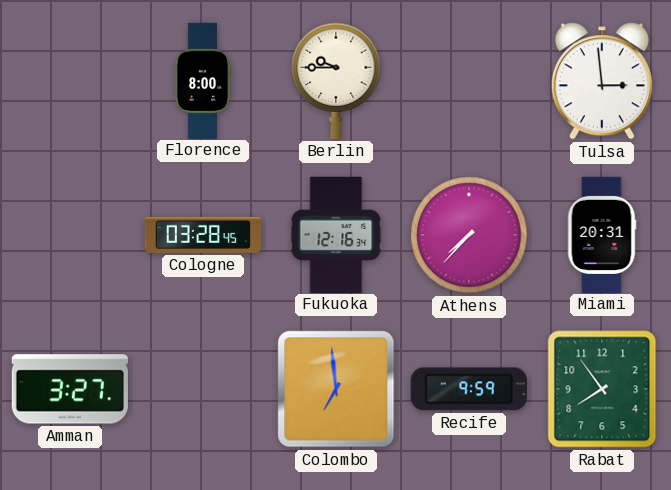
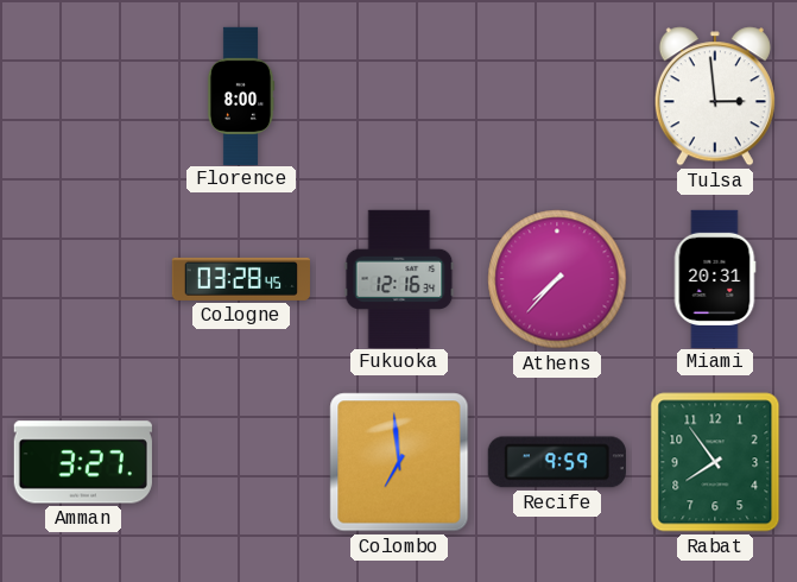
Berlin: 9:45 -> none (336, 81)
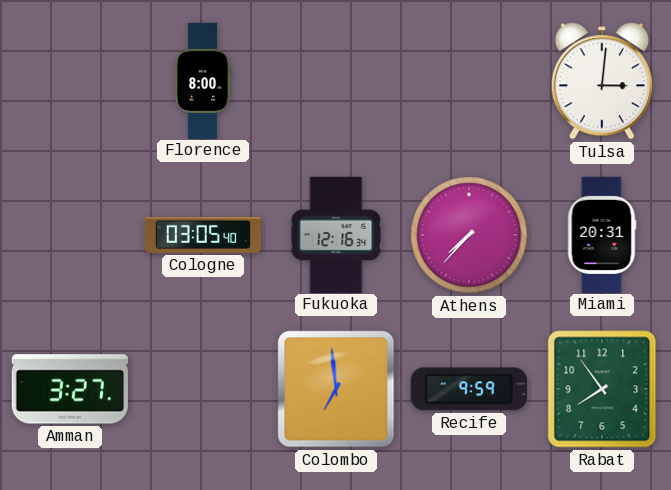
Tulsa: 2:59 -> 3:01 (602, 81)
Cologne: 03:28 -> 03:05 (202, 235)
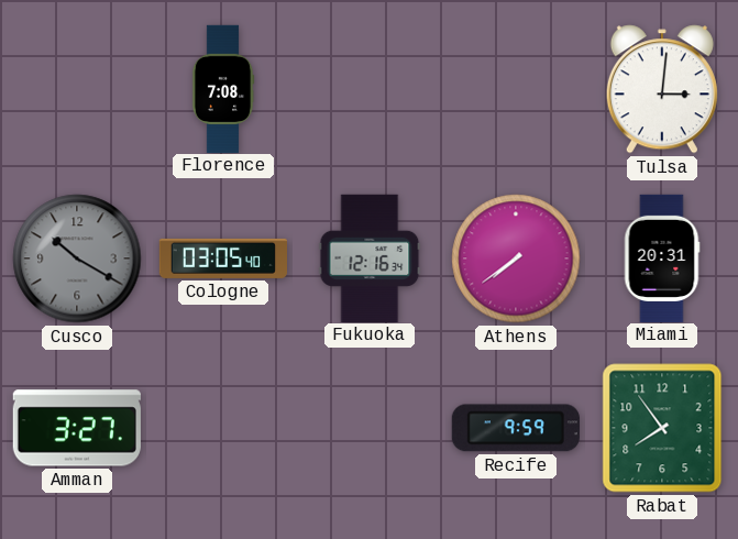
Florence: 8:00 -> 7:08 (223, 88)
Cusco: none -> 10:20 (77, 258)
Athens: 7:37 -> 7:39 (516, 258)
Colombo: 6:59 -> none (336, 389)
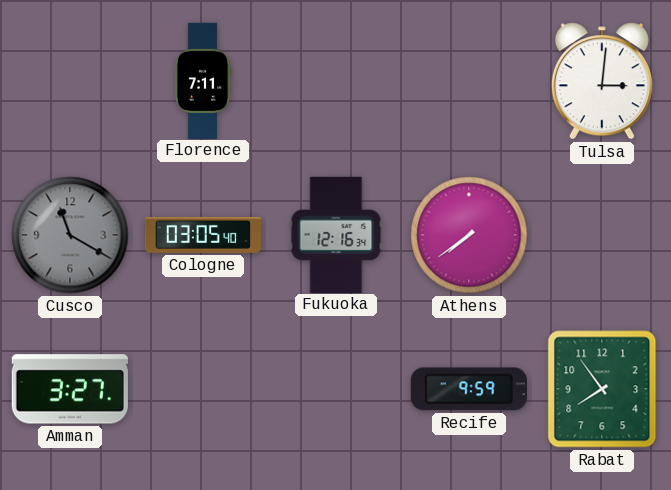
Florence: 7:08 -> 7:11 (203, 80)
Cusco: 10:20 -> 11:20 (70, 235)
Miami: 20:31 -> none (662, 257)
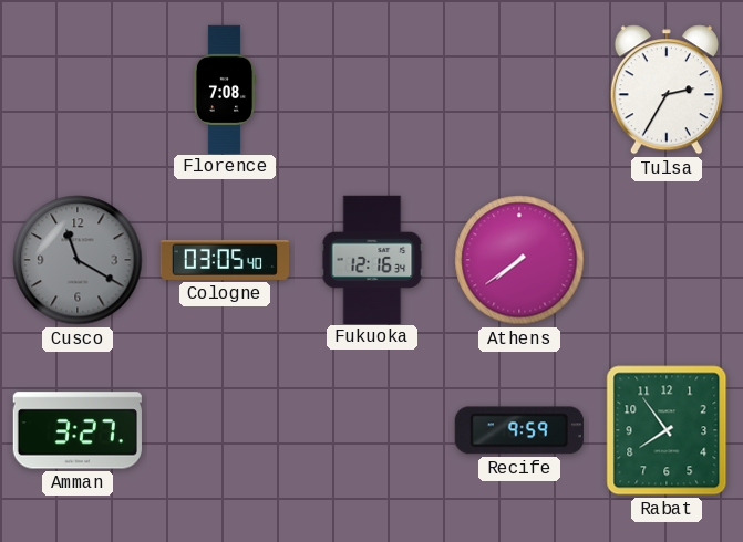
Florence: 7:11 -> 7:08 (225, 88)
Tulsa: 3:01 -> 2:35 (667, 90)
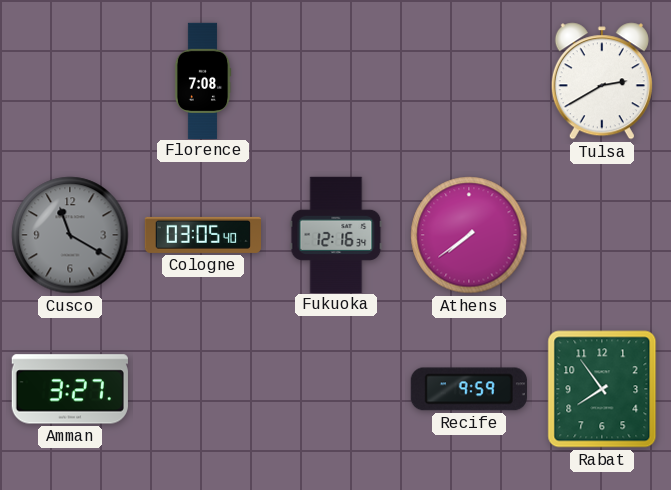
Tulsa: 2:35 -> 2:40 (602, 81)
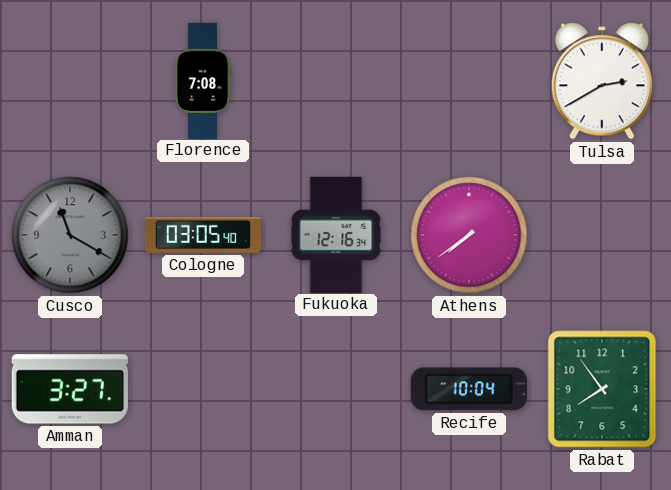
Recife: 9:59 -> 10:04 (469, 389)
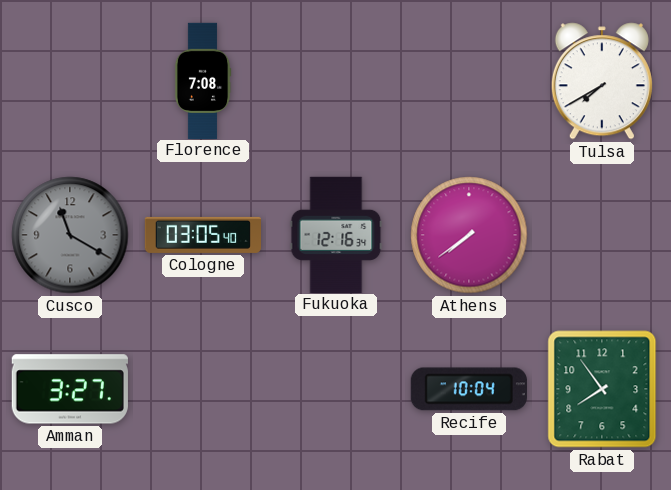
Tulsa: 2:40 -> 7:40 (602, 81)
